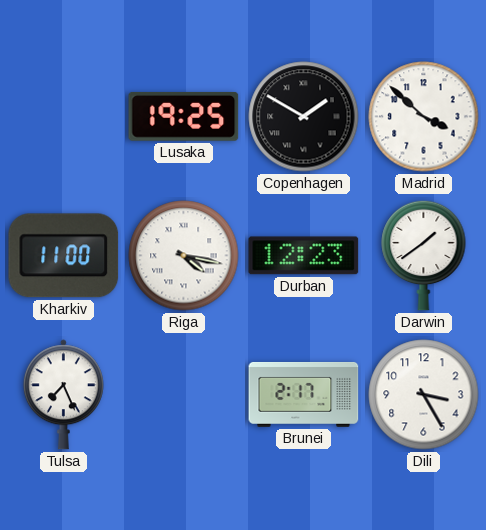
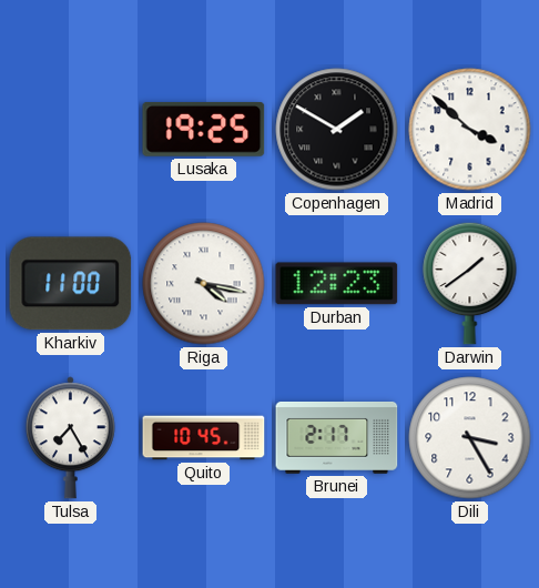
Tulsa: 7:26 -> 7:25 (70, 438)
Quito: none -> 10:45 (204, 438)
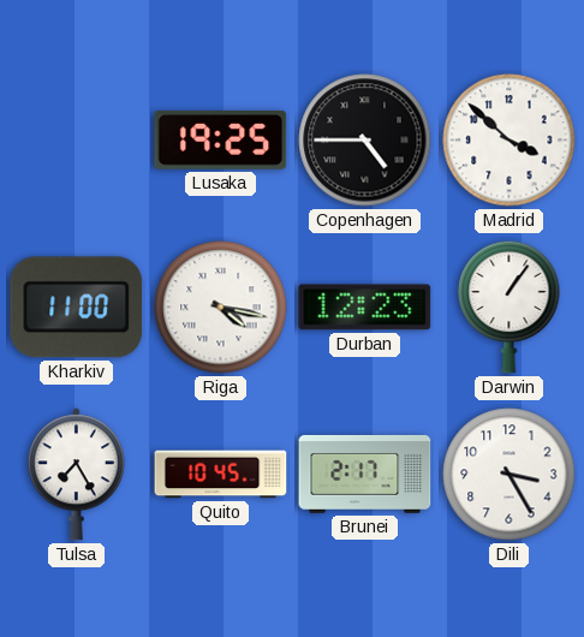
Copenhagen: 1:50 -> 4:45 (365, 141)
Darwin: 1:39 -> 1:06 (509, 306)
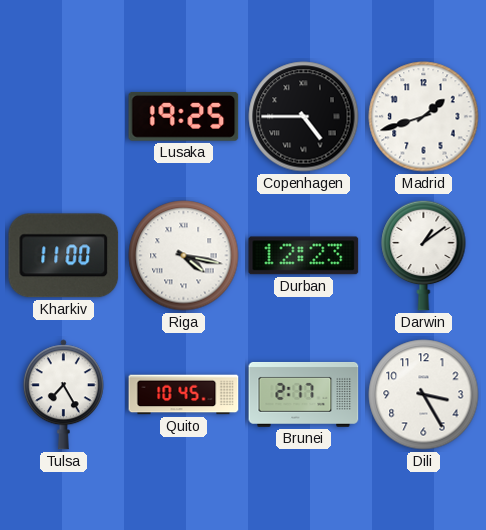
Madrid: 3:52 -> 1:42 (424, 117)
Darwin: 1:06 -> 1:09 (424, 255)
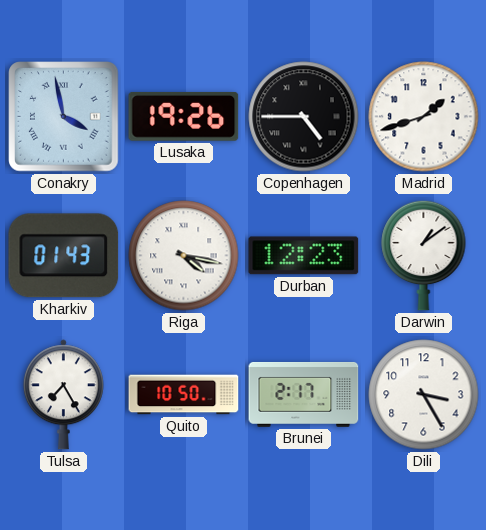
Conakry: none -> 3:58 (64, 117)
Lusaka: 19:25 -> 19:26 (184, 117)
Kharkiv: 11:00 -> 01:43 (64, 256)
Quito: 10:45 -> 10:50 (184, 395)
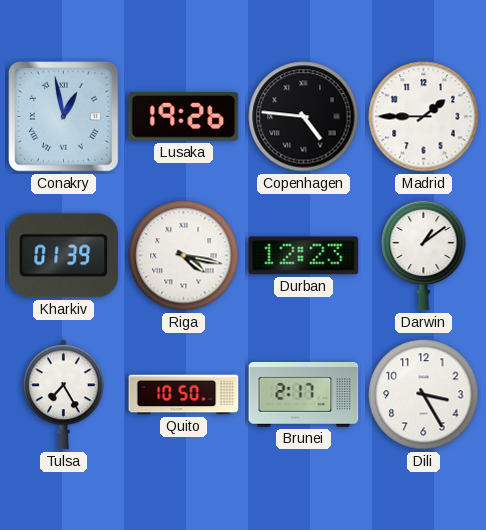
Conakry: 3:58 -> 12:58 (64, 117)
Copenhagen: 4:45 -> 4:46 (304, 117)
Madrid: 1:42 -> 1:45 (424, 117)
Kharkiv: 01:43 -> 01:39 (64, 256)
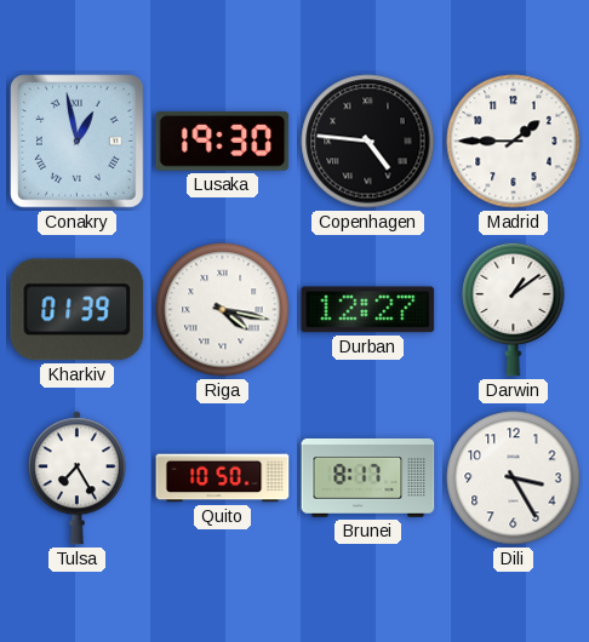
Lusaka: 19:26 -> 19:30 (223, 142)
Durban: 12:23 -> 12:27 (368, 310)
Brunei: 2:17 -> 8:17 (368, 477)
